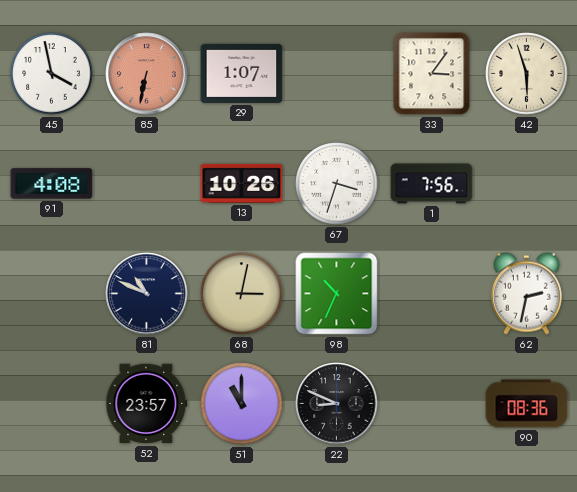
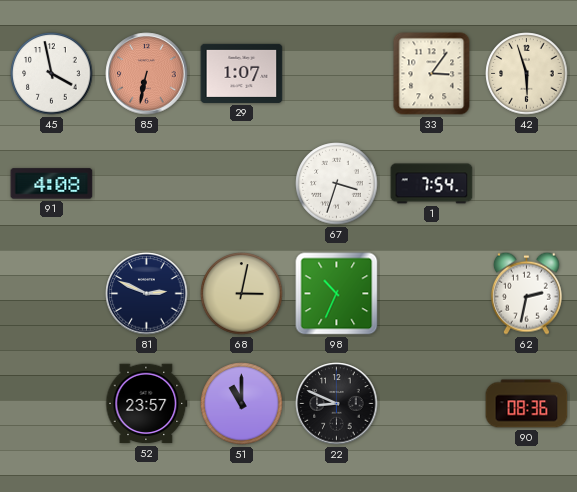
13: 10:26 -> none (242, 183)
1: 7:56 -> 7:54 (432, 184)
81: 10:49 -> 2:49 (147, 294)
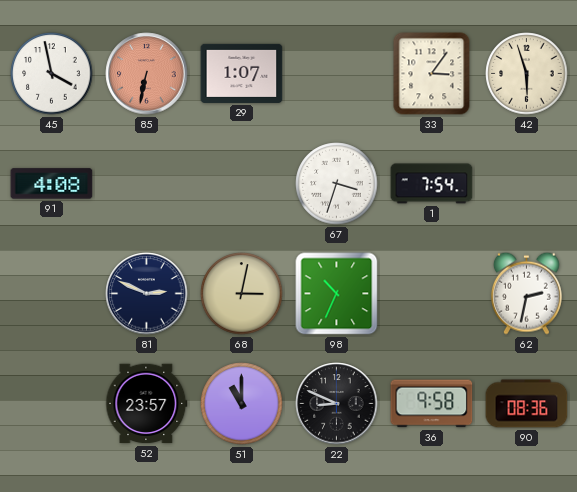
36: none -> 9:58 (432, 404)
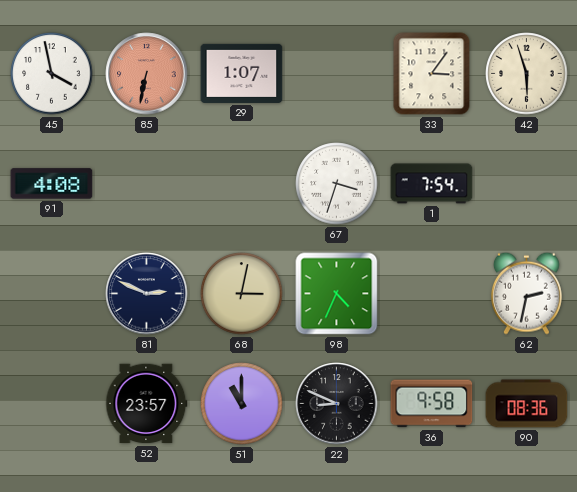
98: 10:34 -> 4:34 (337, 294)
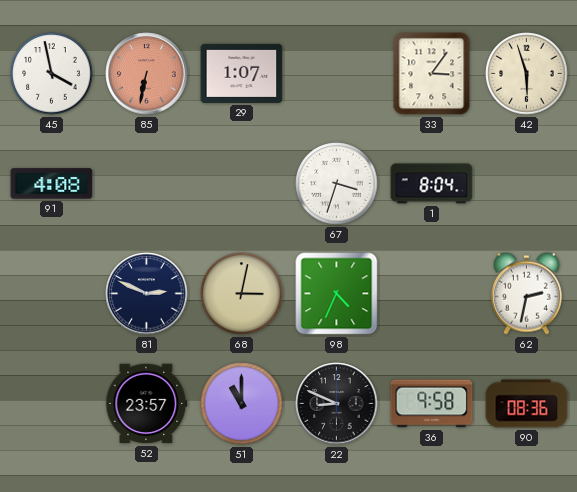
1: 7:54 -> 8:04 (432, 184)
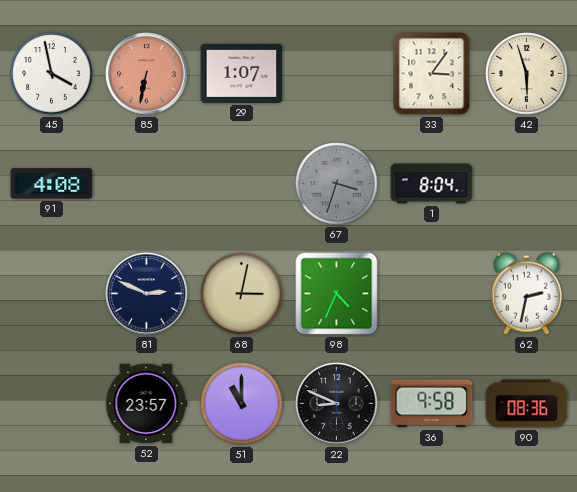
67 dial: white -> grey (337, 184)
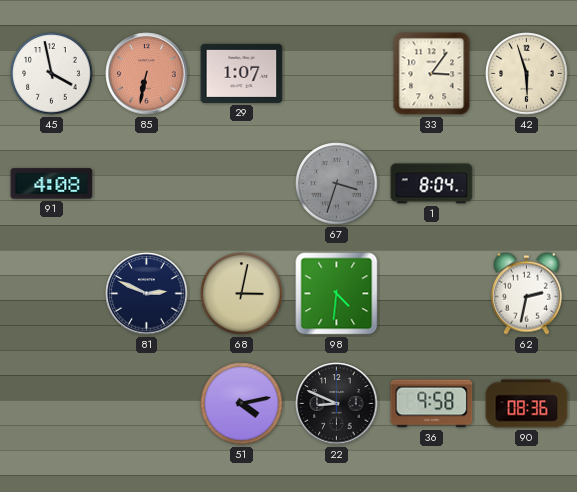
98: 4:34 -> 4:31 (337, 294)
52: 23:57 -> none (147, 404)
51: 11:00 -> 4:13 (242, 404)
